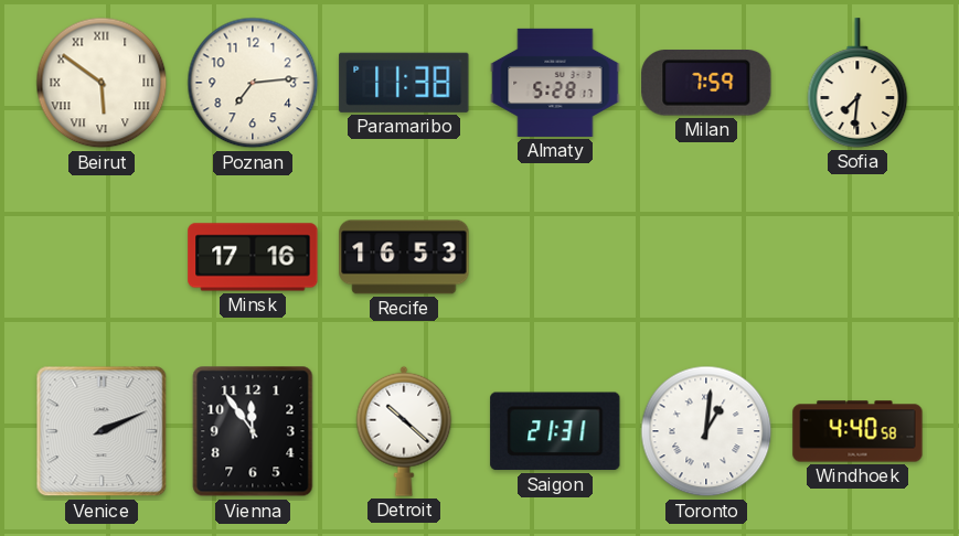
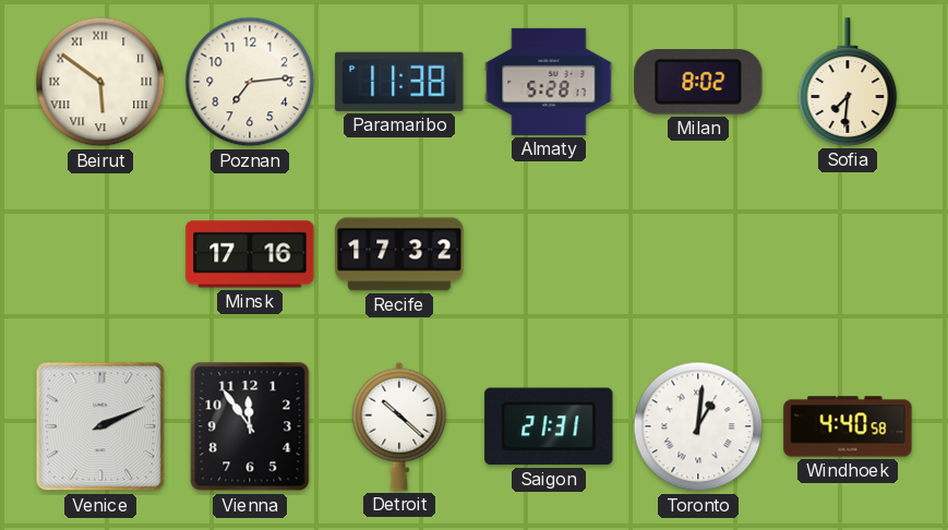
Milan: 7:59 -> 8:02 (698, 83)
Recife: 16:53 -> 17:32 (399, 254)
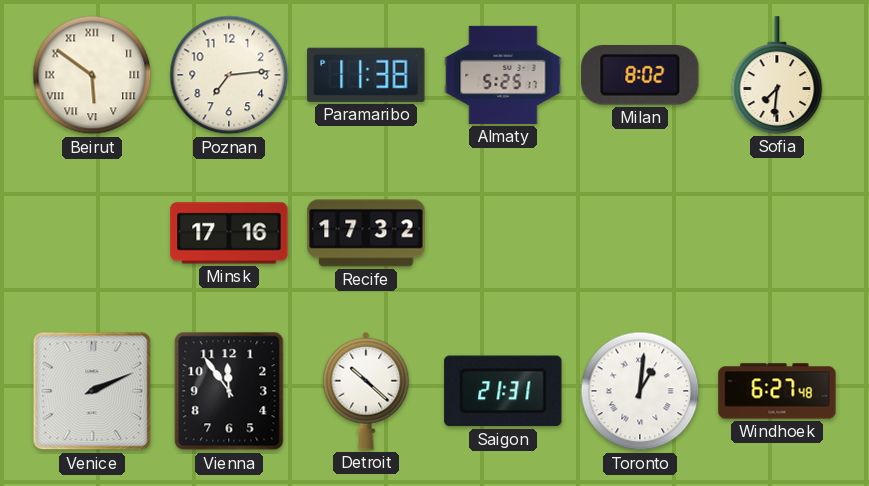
Almaty: 5:28 -> 5:25 (503, 75)
Windhoek: 4:40 -> 6:27 (777, 391)
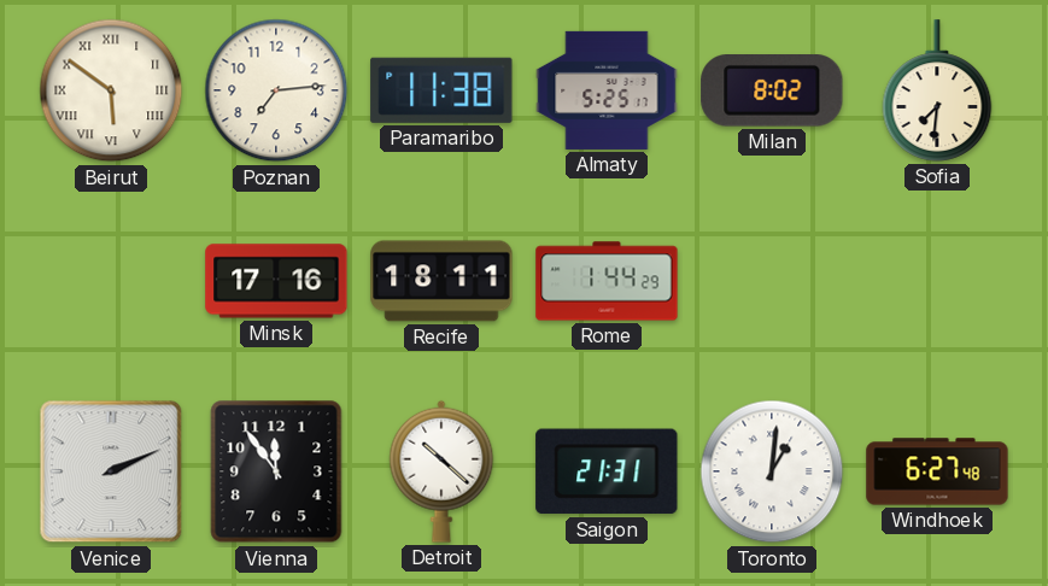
Recife: 17:32 -> 18:11 (441, 281)
Rome: none -> 1:44 (607, 281)
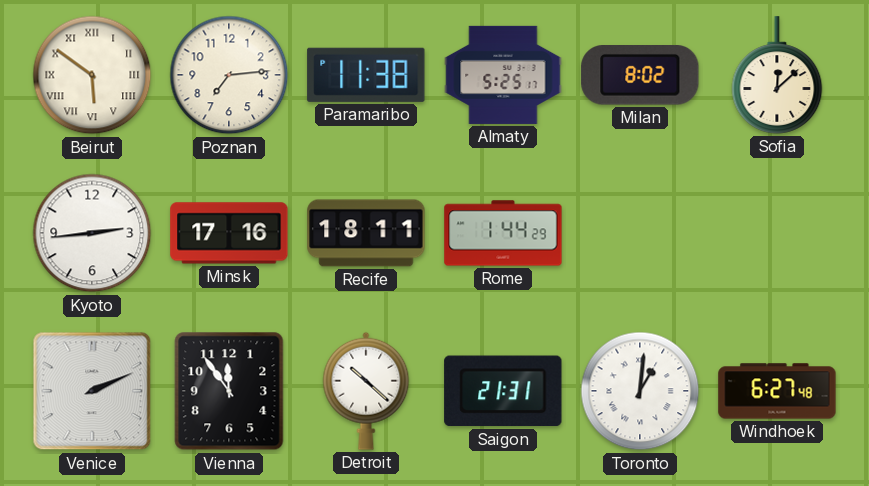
Sofia: 7:31 -> 12:08 (777, 75)
Kyoto: none -> 2:44 (92, 233)
